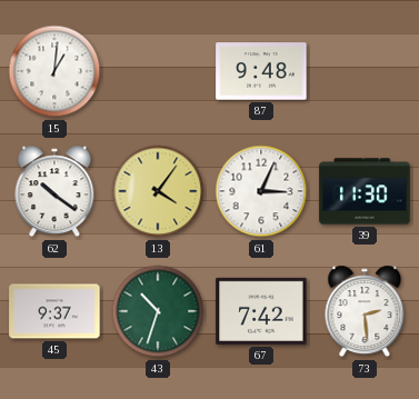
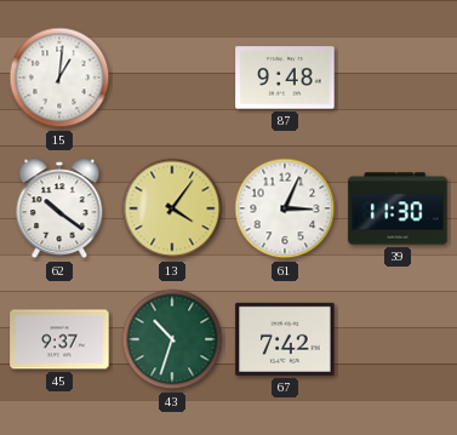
73: 2:29 -> none (365, 311)
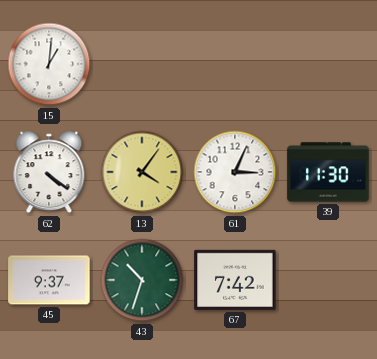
87: 9:48 -> none (285, 78)
62: 10:21 -> 4:21 (49, 172)
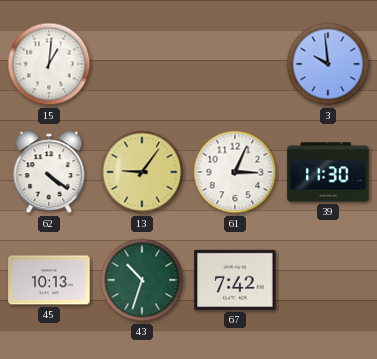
3: none -> 9:59 (328, 64)
13: 4:06 -> 9:06 (142, 172)
45: 9:37 -> 10:13 (49, 280)
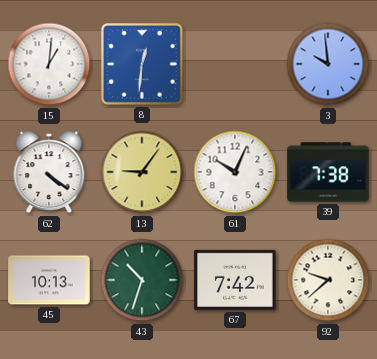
8: none -> 12:31 (143, 65)
61: 3:04 -> 10:04 (235, 172)
39: 11:30 -> 7:38 (328, 172)
92: none -> 9:38 (328, 280)
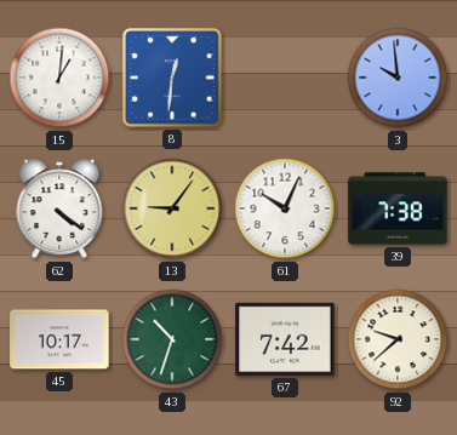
45: 10:13 -> 10:17 (59, 339)
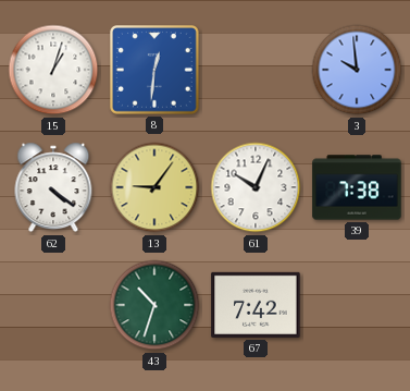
15: 1:01 -> 1:03 (53, 70)
45: 10:17 -> none (59, 339)
92: 9:38 -> none (398, 339)
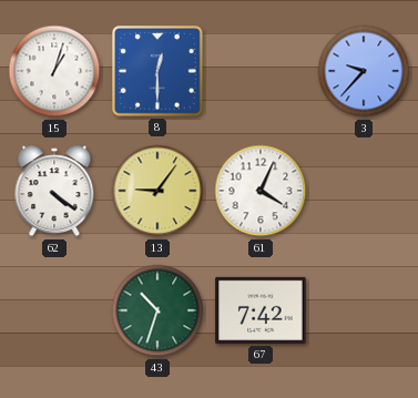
8: 12:31 -> 12:30 (159, 72)
3: 9:59 -> 9:37 (364, 71)
61: 10:04 -> 4:04 (261, 191)
39: 7:38 -> none (357, 187)
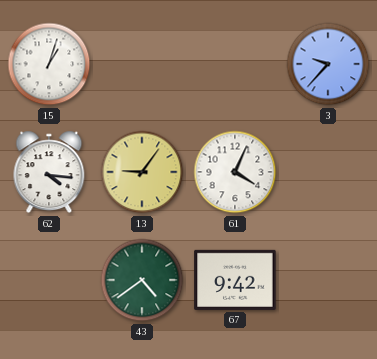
8: 12:30 -> none (159, 72)
62: 4:21 -> 4:16 (49, 172)
43: 10:33 -> 4:39 (142, 280)
67: 7:42 -> 9:42 (235, 280)
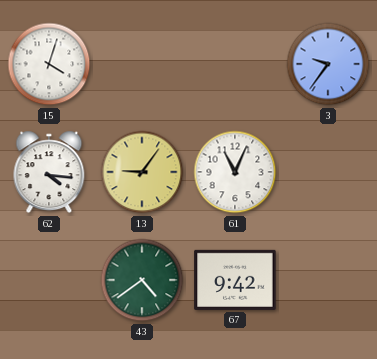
15: 1:03 -> 4:03 (49, 64)
3: 9:37 -> 9:36 (328, 64)
61: 4:04 -> 11:04 (235, 172)
